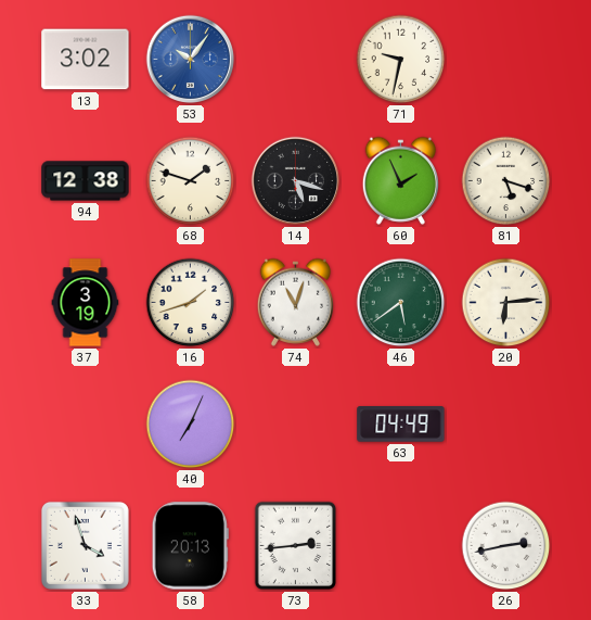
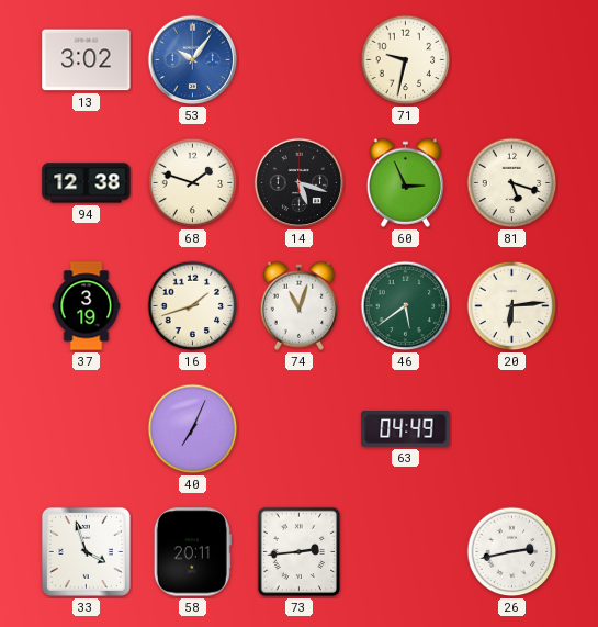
60: 1:56 -> 2:56 (405, 182)
58: 20:13 -> 20:11 (192, 552)
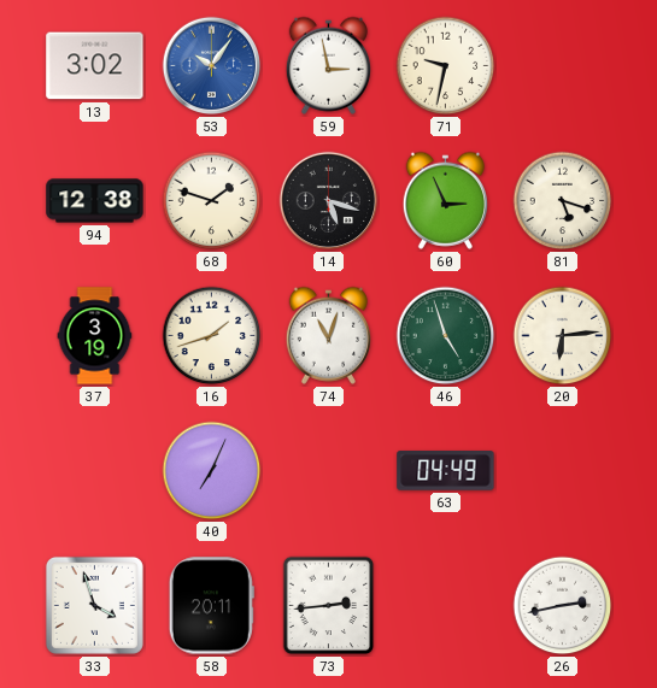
59: none -> 2:58 (328, 65)
46: 5:39 -> 4:57 (446, 336)
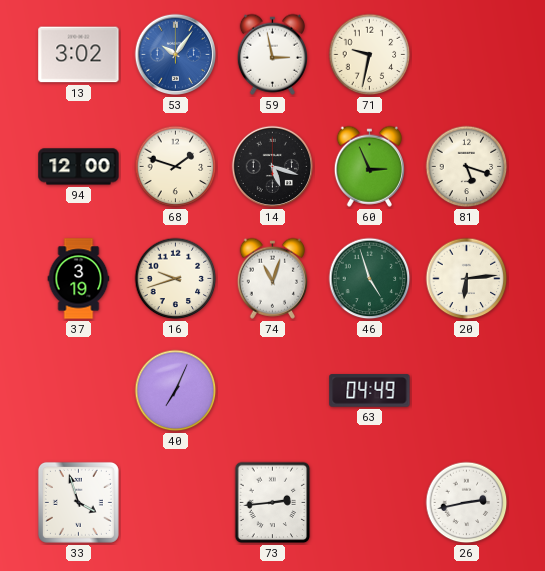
94: 12:38 -> 12:00 (79, 167)
16: 1:42 -> 9:42 (176, 279)
58: 20:11 -> none (211, 606)
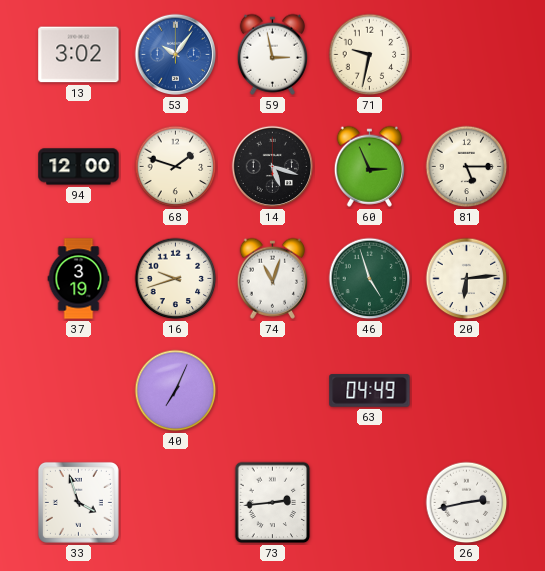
81: 5:18 -> 5:15 (467, 167)
